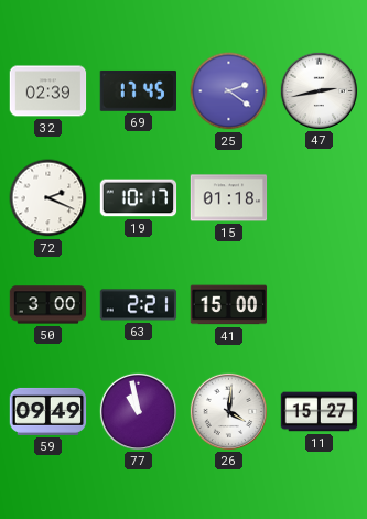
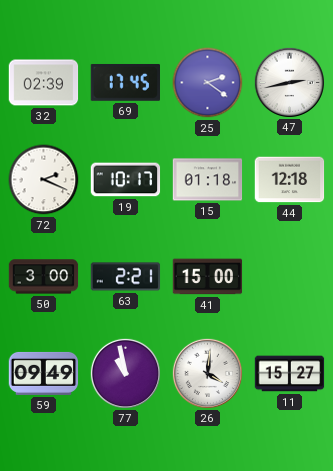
44: none -> 12:18 (290, 180)
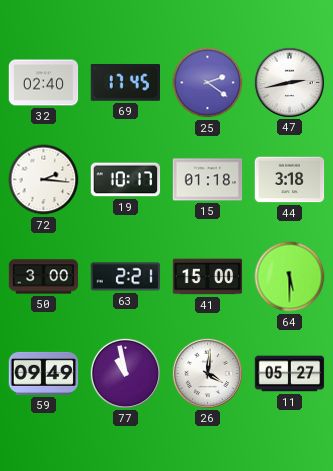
32: 02:39 -> 02:40 (44, 83)
72: 2:19 -> 2:16 (44, 180)
44: 12:18 -> 3:18 (290, 180)
64: none -> 5:30 (290, 277)
11: 15:27 -> 05:27 (290, 374)
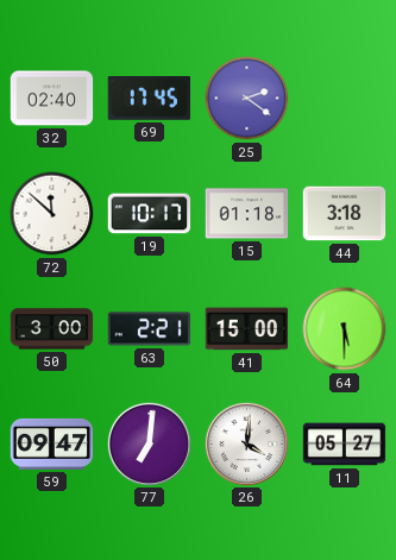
47: 2:43 -> none (289, 82)
72: 2:16 -> 11:52 (52, 214)
59: 09:49 -> 09:47 (52, 443)
77: 10:58 -> 7:01 (149, 443)
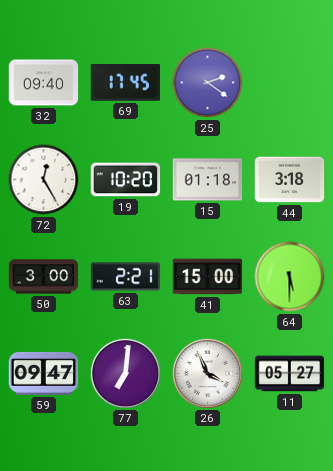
32: 02:40 -> 09:40 (44, 83)
72: 11:52 -> 12:25 (44, 180)
19: 10:17 -> 10:20 (126, 180)
26: 4:01 -> 3:56 (207, 373)
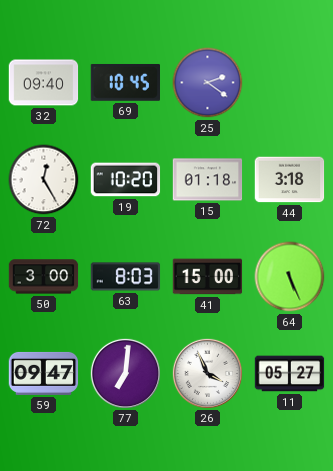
69: 17:45 -> 10:45 (125, 82)
63: 2:21 -> 8:03 (126, 277)
64: 5:30 -> 5:26 (290, 277)
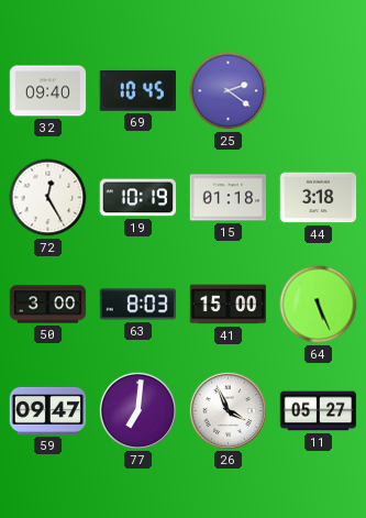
19: 10:20 -> 10:19 (138, 198)
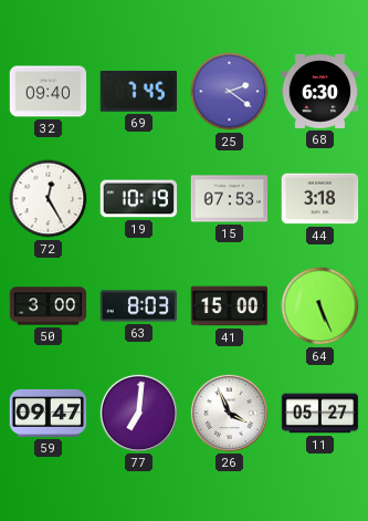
69: 10:45 -> 7:45 (138, 91)
68: none -> 6:30 (320, 91)
15: 01:18 -> 07:53 (230, 199)
